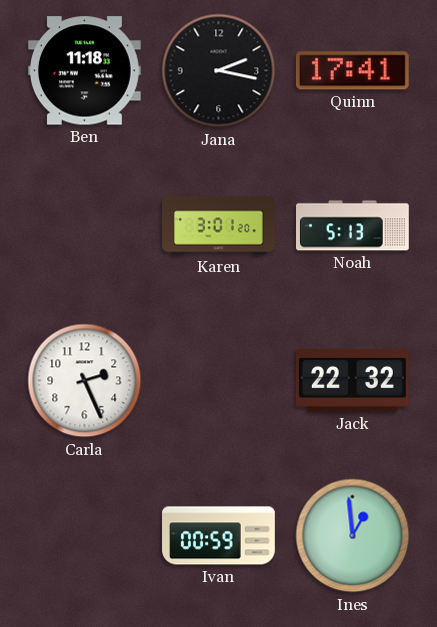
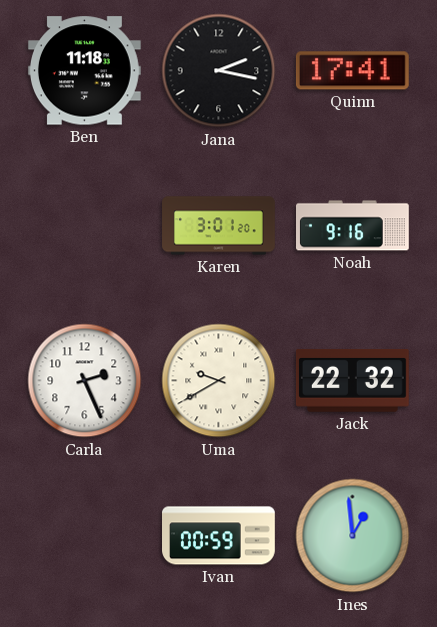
Noah: 5:13 -> 9:16 (353, 226)
Uma: none -> 9:40 (219, 381)
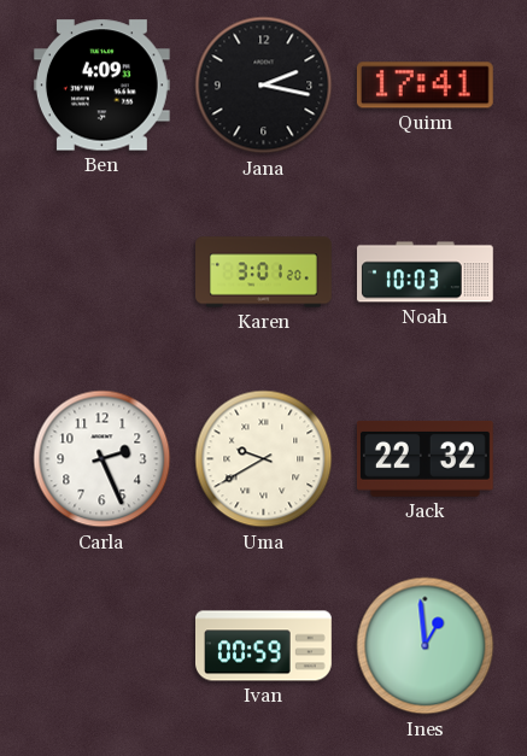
Ben: 11:18 -> 4:09 (101, 86)
Noah: 9:16 -> 10:03 (426, 272)
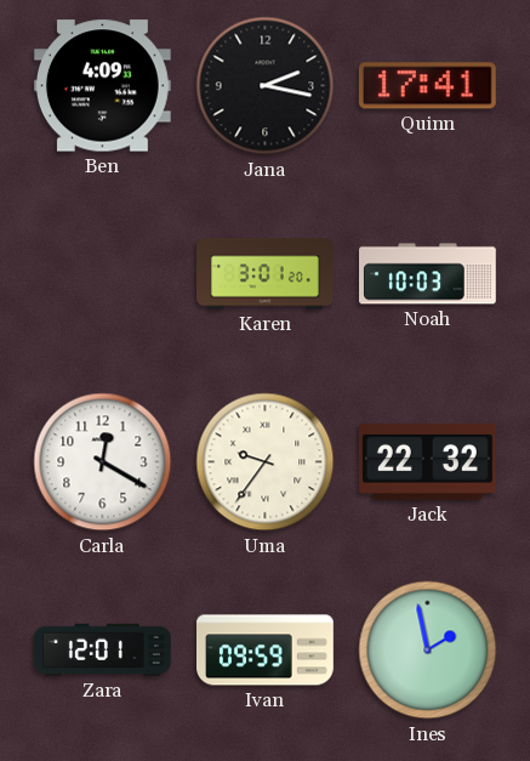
Carla: 2:26 -> 12:20 (103, 462)
Uma: 9:40 -> 9:36 (266, 462)
Zara: none -> 12:01 (103, 649)
Ivan: 00:59 -> 09:59 (266, 651)
Ines: 12:59 -> 1:58 (428, 651)
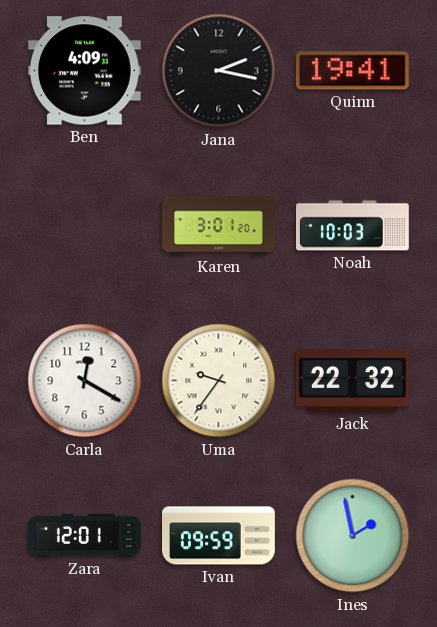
Quinn: 17:41 -> 19:41 (352, 71)
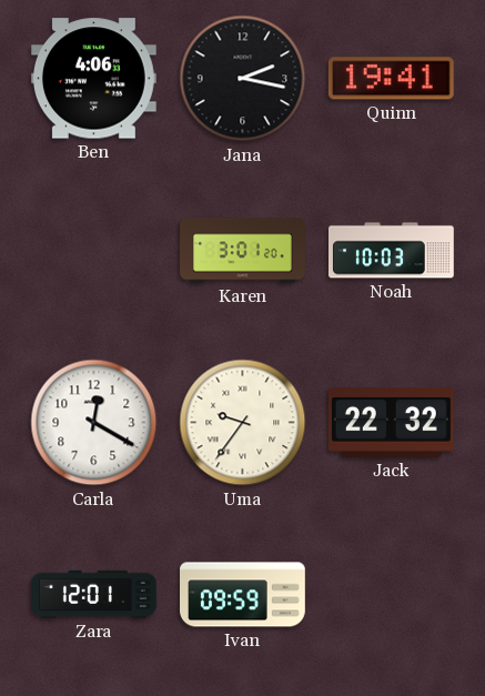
Ben: 4:09 -> 4:06 (93, 79)
Ines: 1:58 -> none (353, 536)
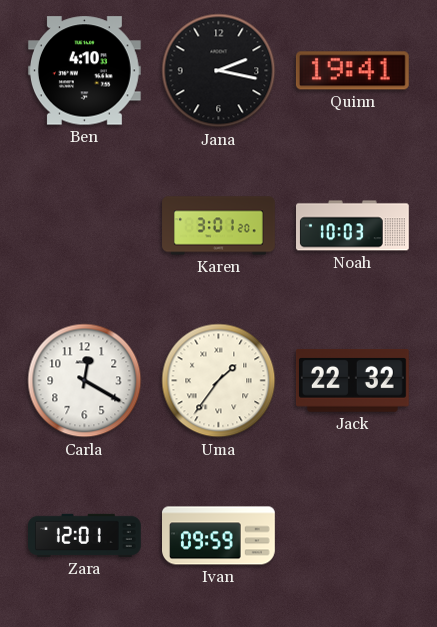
Ben: 4:06 -> 4:10 (84, 71)
Uma: 9:36 -> 1:36 (219, 381)
